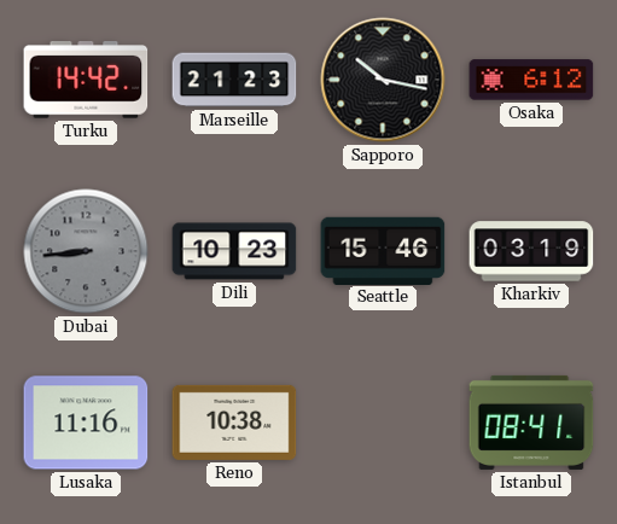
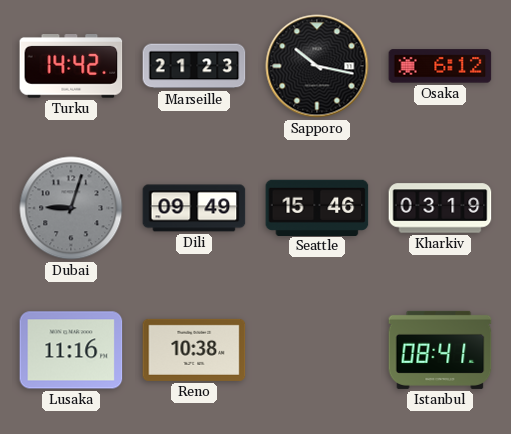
Dubai: 8:44 -> 9:03 (71, 208)
Dili: 10:23 -> 09:49 (194, 208)
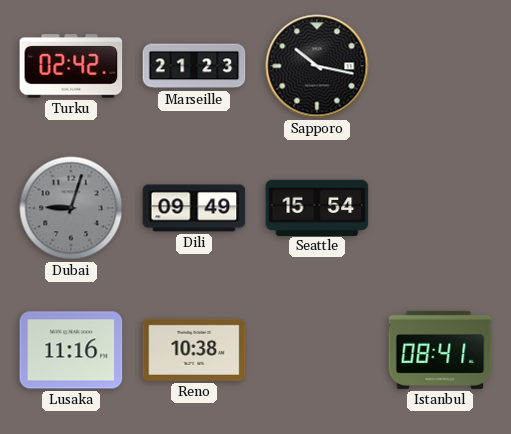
Turku: 14:42 -> 02:42 (71, 67)
Osaka: 6:12 -> none (440, 66)
Seattle: 15:46 -> 15:54 (317, 207)
Kharkiv: 03:19 -> none (440, 208)
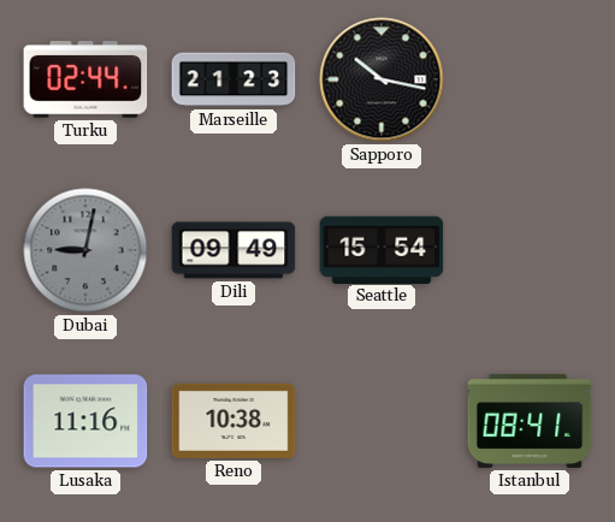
Turku: 02:42 -> 02:44 (85, 81)
Dubai: 9:03 -> 9:02 (85, 250)
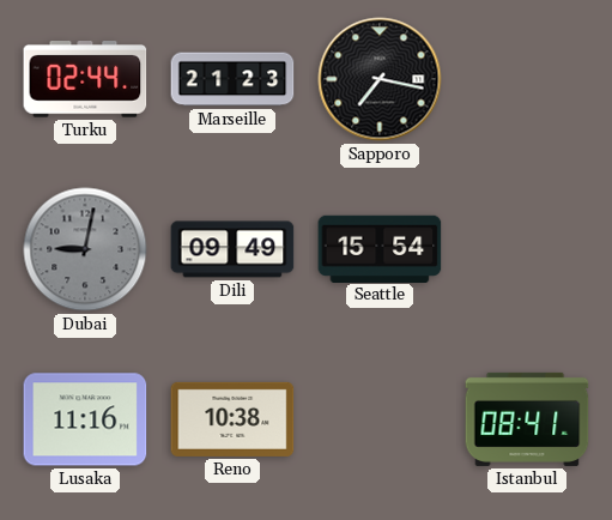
Sapporo: 10:17 -> 7:17 (380, 79)
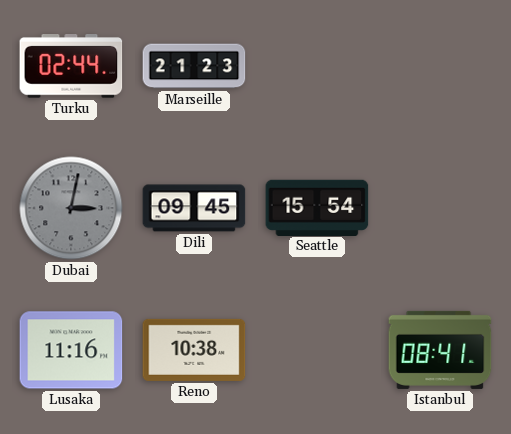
Sapporo: 7:17 -> none (380, 79)
Dubai: 9:02 -> 3:02 (71, 208)
Dili: 09:49 -> 09:45 (194, 208)
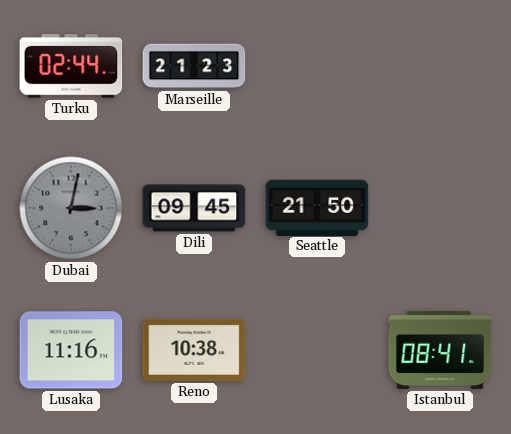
Seattle: 15:54 -> 21:50 (317, 207)
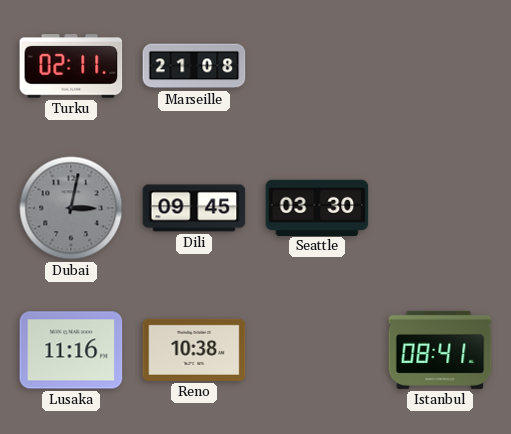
Turku: 02:44 -> 02:11 (71, 67)
Marseille: 21:23 -> 21:08 (194, 66)
Seattle: 21:50 -> 03:30 (317, 207)
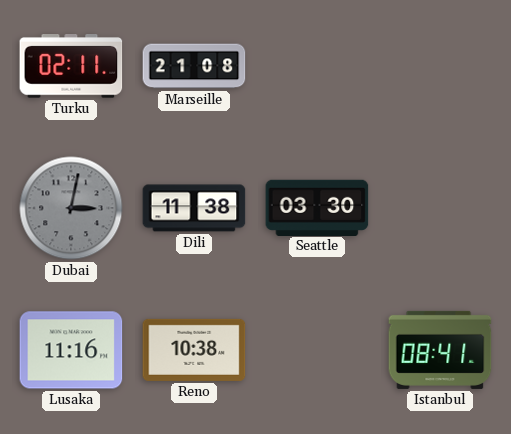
Dili: 09:45 -> 11:38 (194, 208)
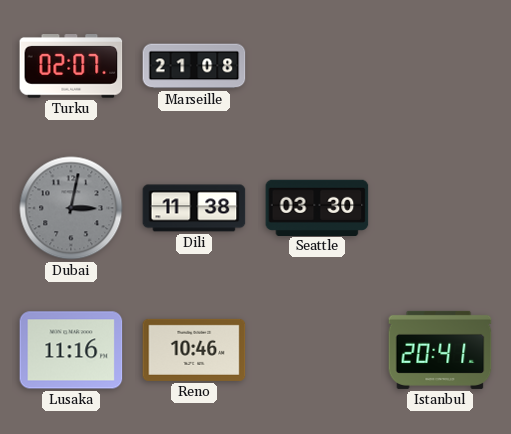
Turku: 02:11 -> 02:07 (71, 67)
Reno: 10:38 -> 10:46 (194, 350)
Istanbul: 08:41 -> 20:41 (440, 350)
